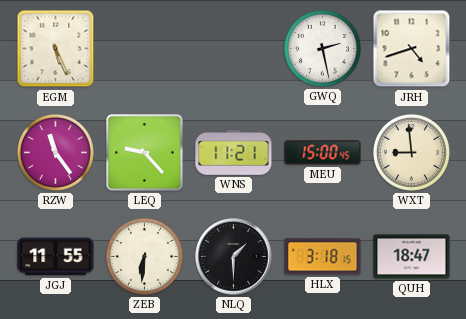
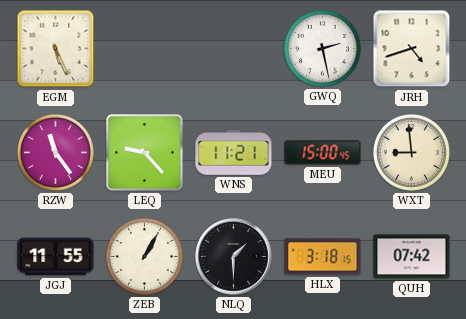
ZEB: 6:31 -> 1:05 (144, 256)
QUH: 18:47 -> 07:42 (412, 257)
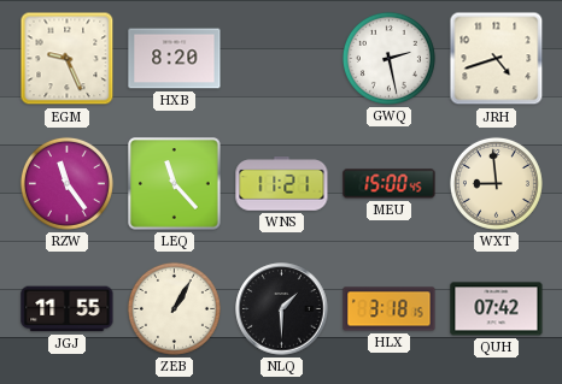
EGM: 5:26 -> 9:26 (68, 59)
HXB: none -> 8:20 (175, 59)
LEQ: 9:23 -> 11:23 (175, 184)
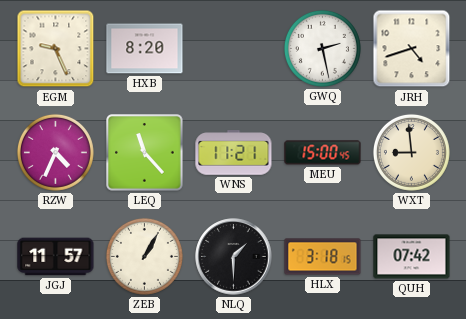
RZW: 11:24 -> 4:34 (55, 152)
JGJ: 11:55 -> 11:57 (56, 257)
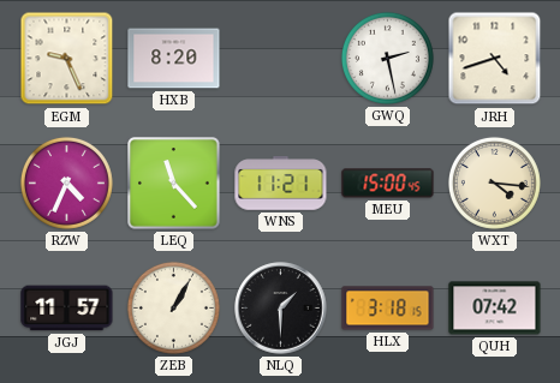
WXT: 8:59 -> 4:16 (494, 182)
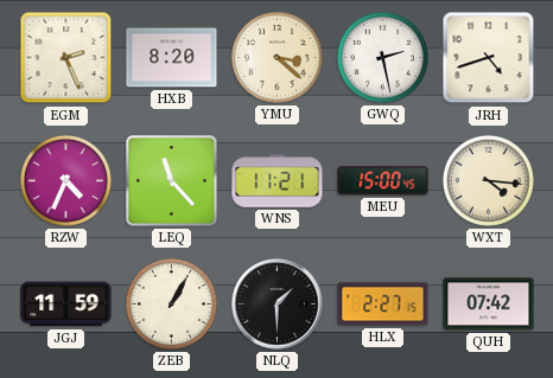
EGM: 9:26 -> 2:26 (66, 58)
YMU: none -> 3:22 (276, 57)
JGJ: 11:57 -> 11:59 (66, 305)
HLX: 3:18 -> 2:27 (383, 305)
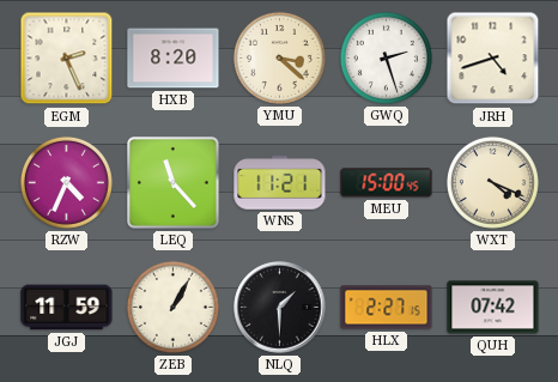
GWQ: 2:28 -> 2:27 (386, 57)
WXT: 4:16 -> 4:19 (492, 182)
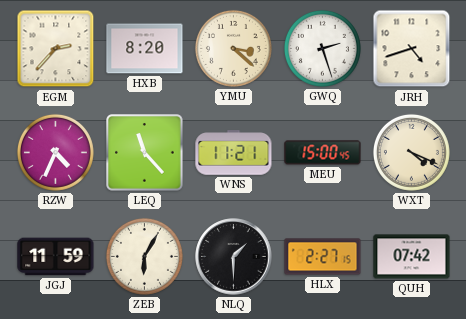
EGM: 2:26 -> 2:37 (56, 49)
ZEB: 1:05 -> 6:05 (144, 256)
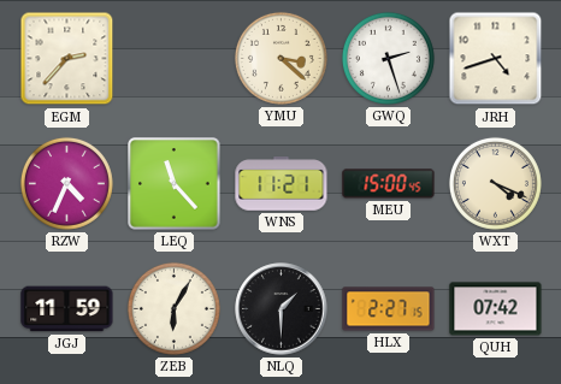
HXB: 8:20 -> none (145, 49)
